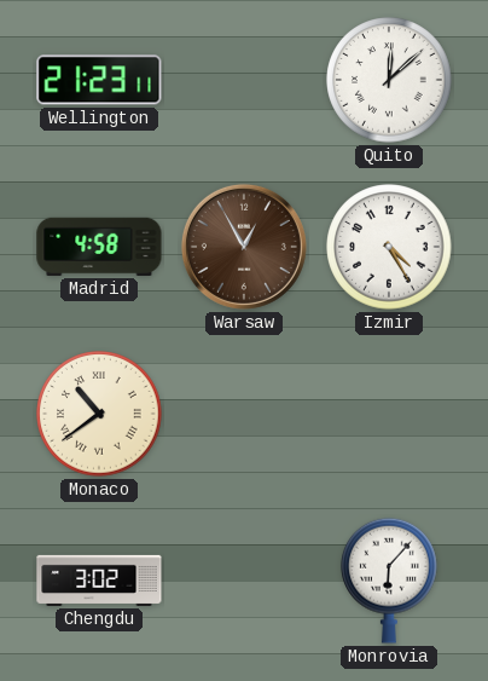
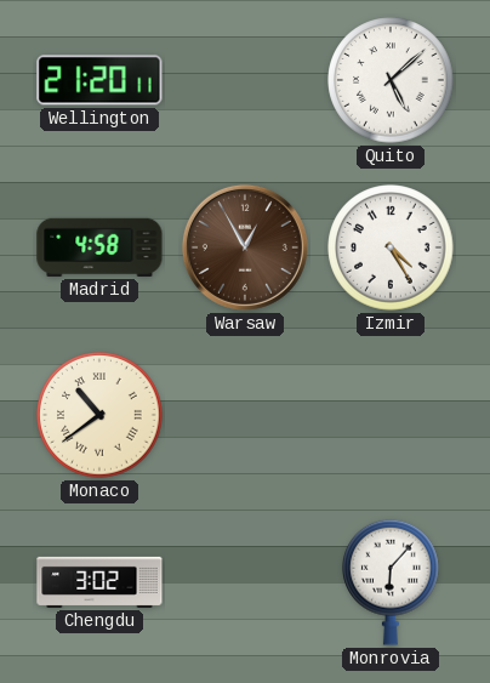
Wellington: 21:23 -> 21:20 (99, 80)
Quito: 12:08 -> 5:08 (391, 80)
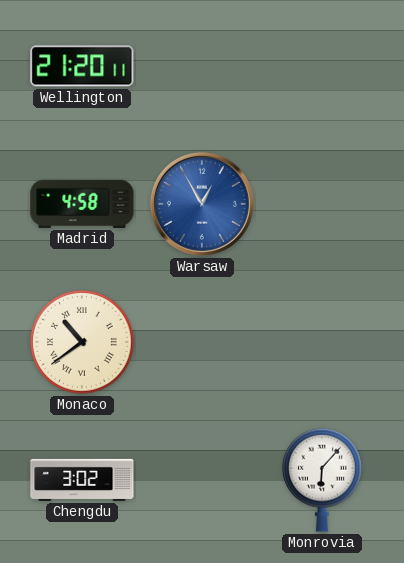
Quito: 5:08 -> none (391, 80)
Warsaw dial: brown -> blue (202, 204)
Izmir: 4:25 -> none (391, 247)
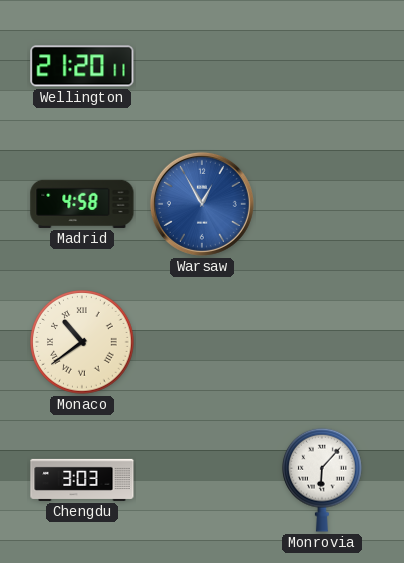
Chengdu: 3:02 -> 3:03 (82, 480)
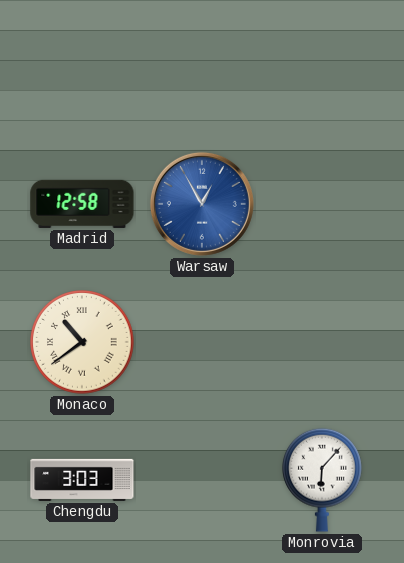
Wellington: 21:20 -> none (82, 66)
Madrid: 4:58 -> 12:58 (82, 204)
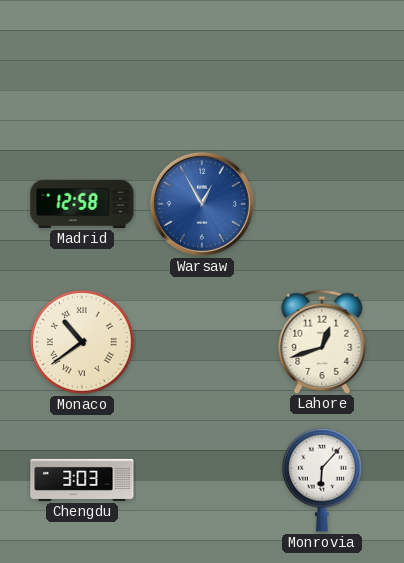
Lahore: none -> 12:42 (322, 341)
